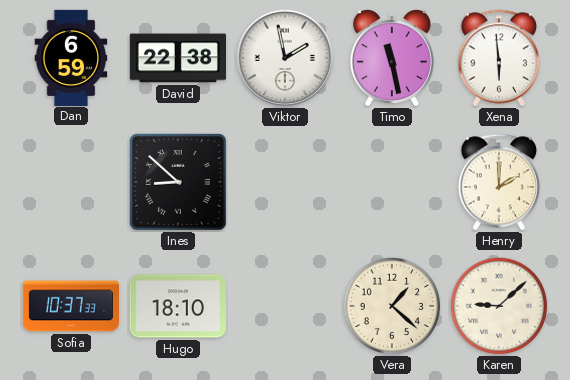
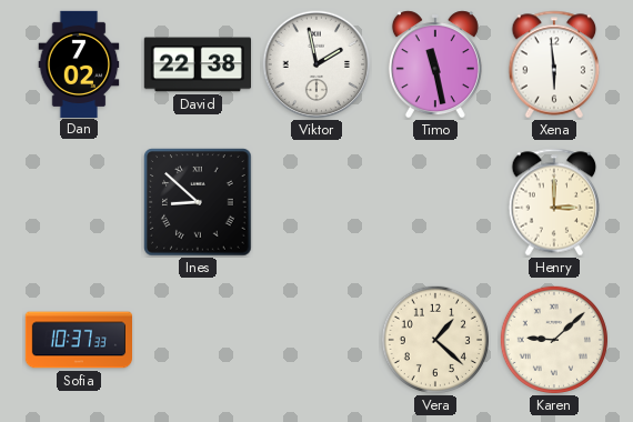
Dan: 6:59 -> 7:02 (79, 63)
Henry: 2:00 -> 3:00 (554, 202)
Hugo: 18:10 -> none (178, 306)
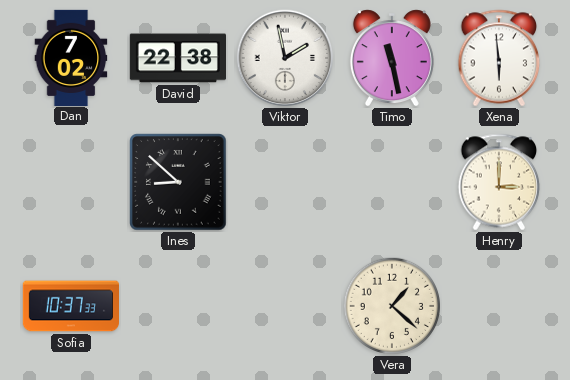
Karen: 9:08 -> none (554, 340)
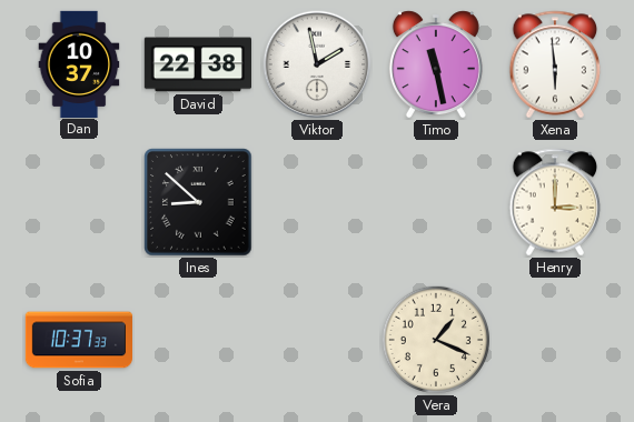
Dan: 7:02 -> 10:37 (79, 63)
Vera: 1:22 -> 1:19 (436, 340)
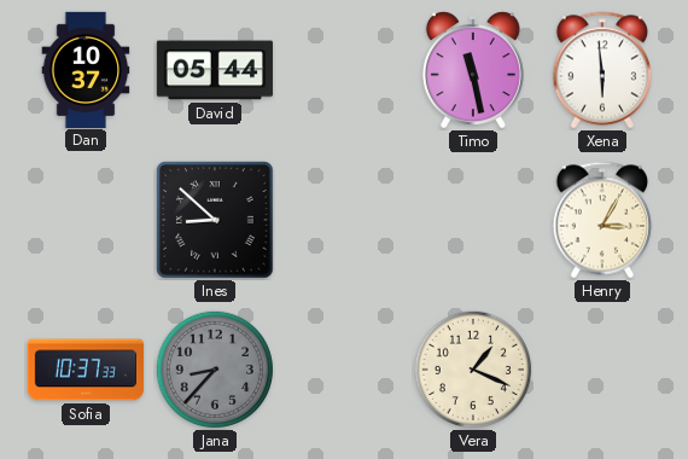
David: 22:38 -> 05:44 (214, 70)
Viktor: 1:58 -> none (317, 64)
Henry: 3:00 -> 3:05 (602, 220)
Jana: none -> 8:37 (215, 370)
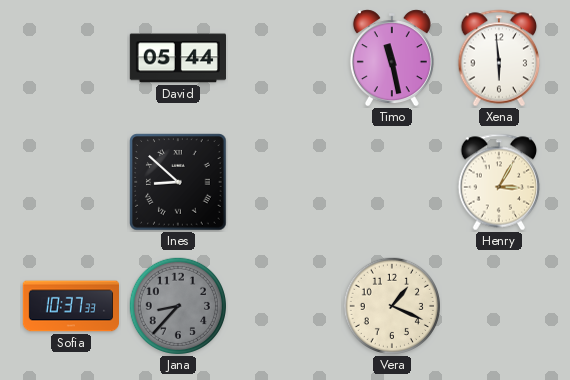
Dan: 10:37 -> none (86, 69)
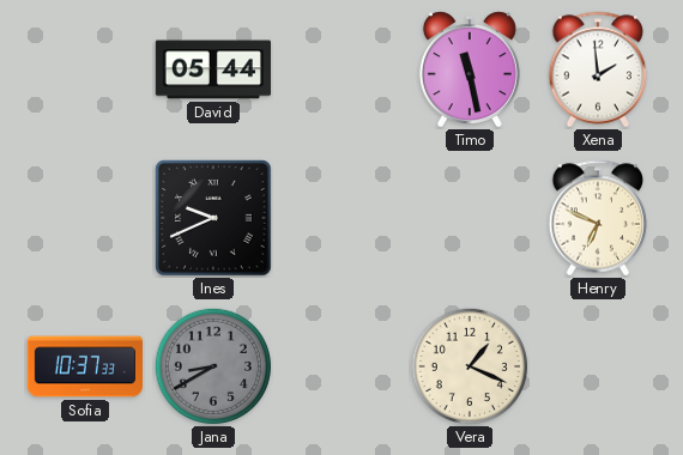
Xena: 5:59 -> 1:59 (598, 69)
Ines: 8:52 -> 9:41 (213, 218)
Henry: 3:05 -> 6:49 (598, 218)
Jana: 8:37 -> 8:40 (213, 366)
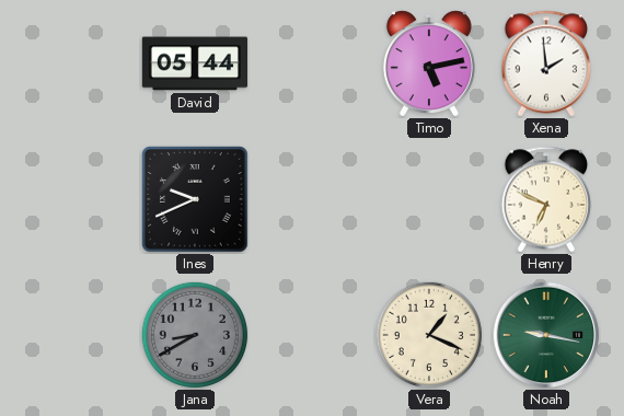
Timo: 11:28 -> 5:13 (429, 63)
Sofia: 10:37 -> none (84, 366)
Noah: none -> 9:17 (546, 335)
